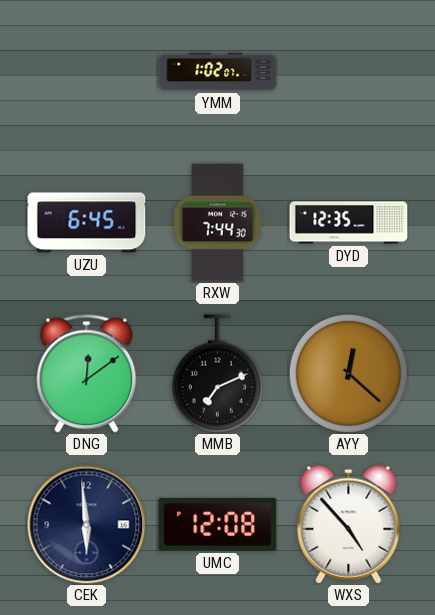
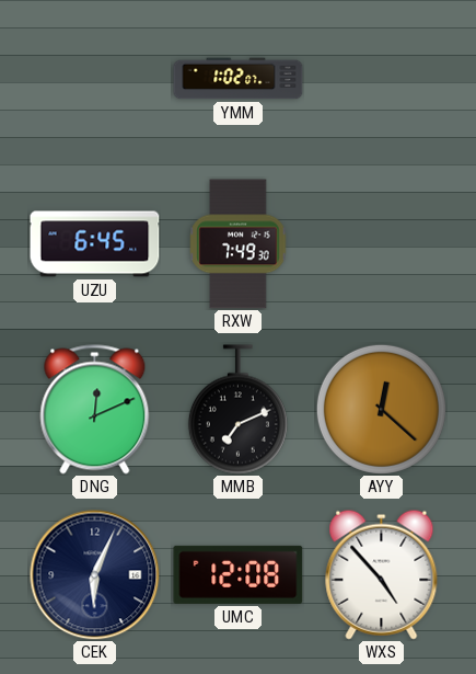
RXW: 7:44 -> 7:49 (239, 244)
DYD: 12:35 -> none (349, 223)
DNG: 12:09 -> 12:11 (95, 410)
CEK: 5:59 -> 6:04 (95, 575)
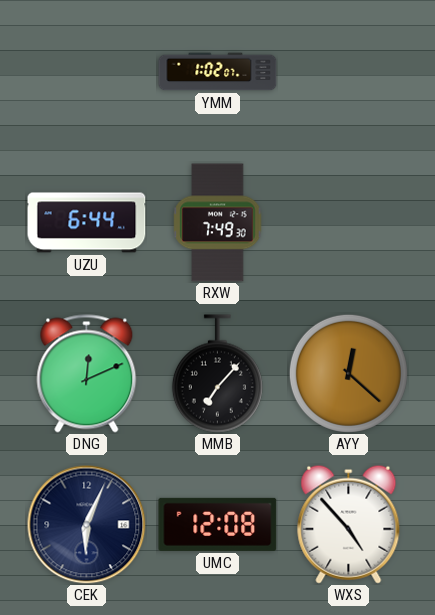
UZU: 6:45 -> 6:44 (87, 223)
MMB: 7:11 -> 7:07 (217, 374)
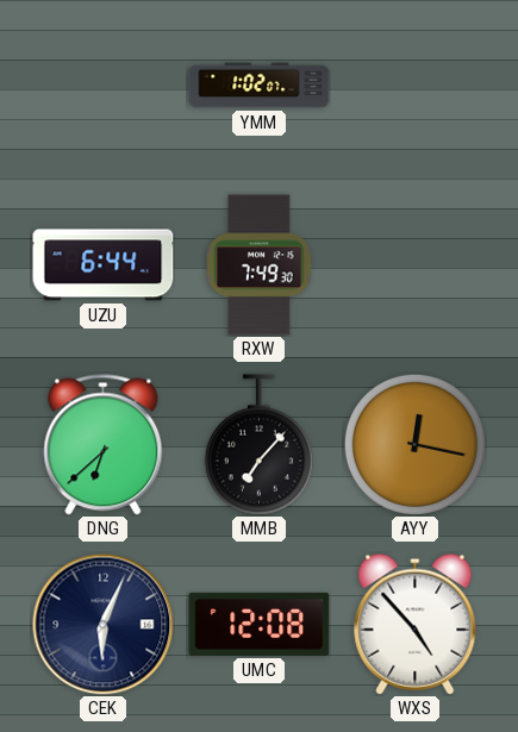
DNG: 12:11 -> 6:38 (104, 445)
AYY: 12:22 -> 12:17 (414, 444)
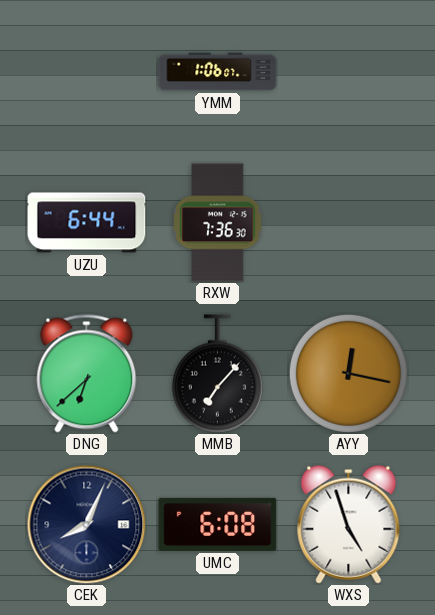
YMM: 1:02 -> 1:06 (218, 72)
RXW: 7:49 -> 7:36 (218, 223)
CEK: 6:04 -> 8:04 (87, 525)
UMC: 12:08 -> 6:08 (218, 524)
WXS: 4:53 -> 4:57 (349, 524)
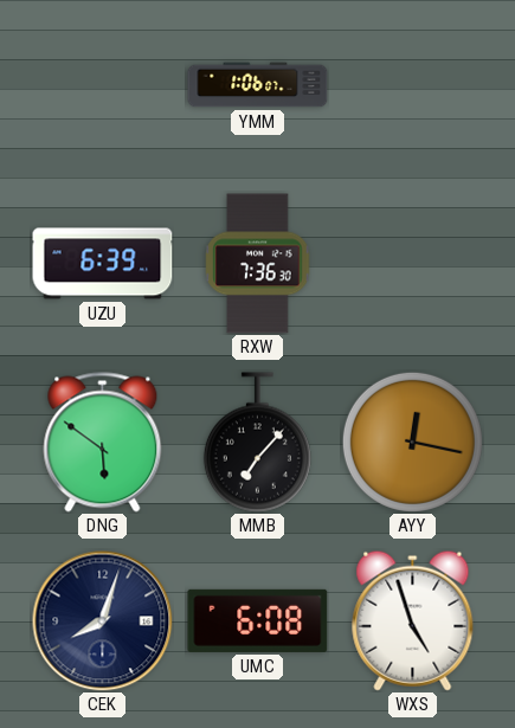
UZU: 6:44 -> 6:39 (103, 264)
DNG: 6:38 -> 5:51 (103, 443)
CEK: 8:04 -> 8:03 (103, 621)
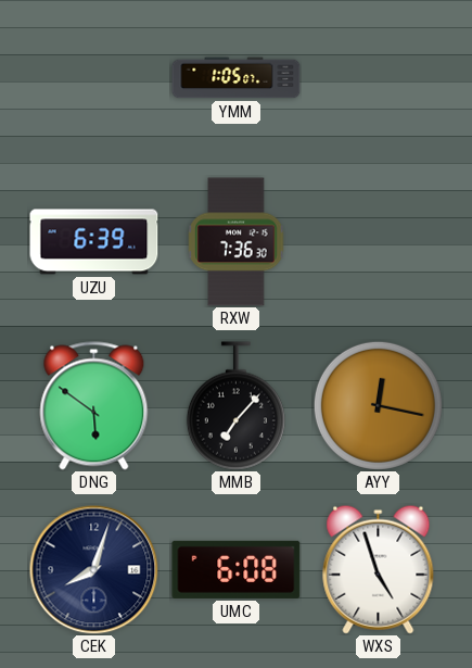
YMM: 1:06 -> 1:05 (237, 78)
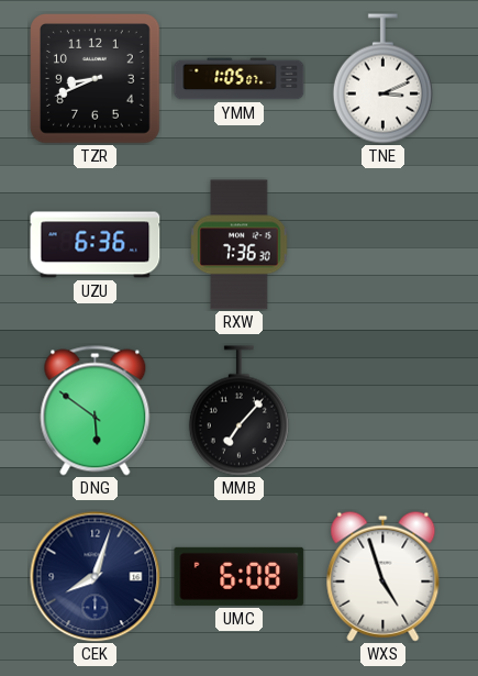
TZR: none -> 8:41 (96, 79)
TNE: none -> 3:11 (382, 79)
UZU: 6:39 -> 6:36 (96, 245)
AYY: 12:17 -> none (378, 405)
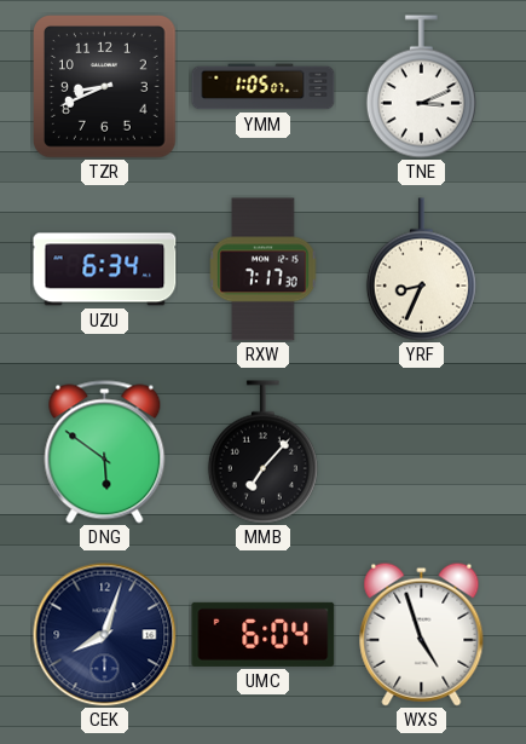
UZU: 6:36 -> 6:34 (105, 270)
RXW: 7:36 -> 7:17 (264, 270)
YRF: none -> 8:34 (421, 270)
UMC: 6:08 -> 6:04 (264, 634)
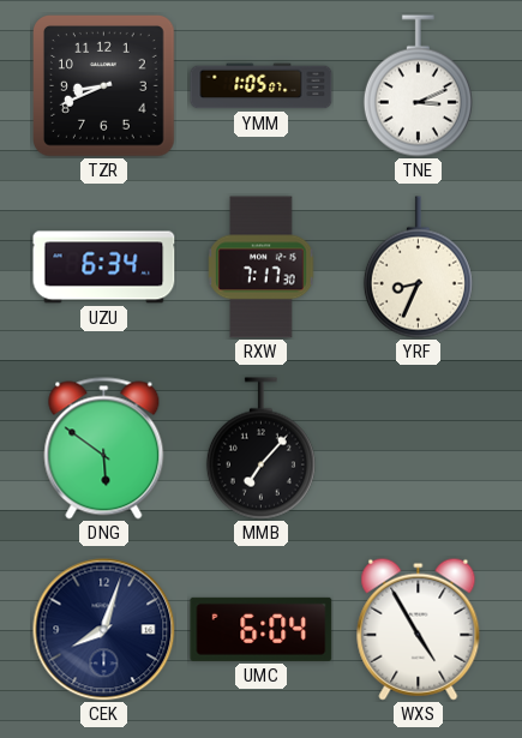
WXS: 4:57 -> 4:55 (419, 629)
